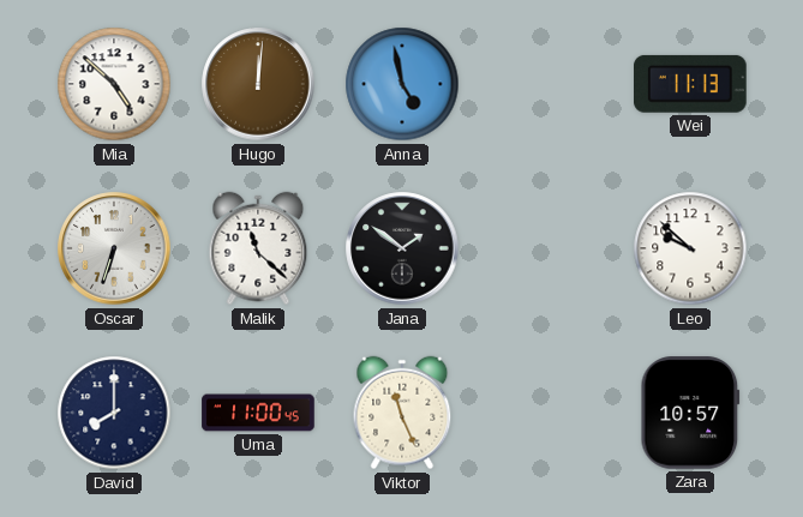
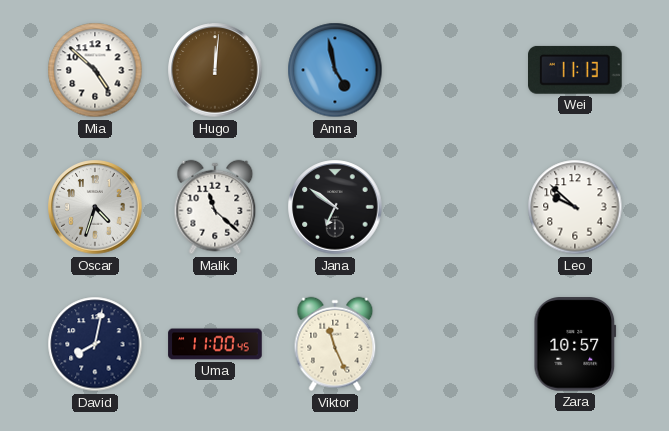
Oscar: 6:33 -> 4:33 (95, 207)
Jana: 1:51 -> 6:51 (335, 207)
David: 8:00 -> 8:02 (95, 344)
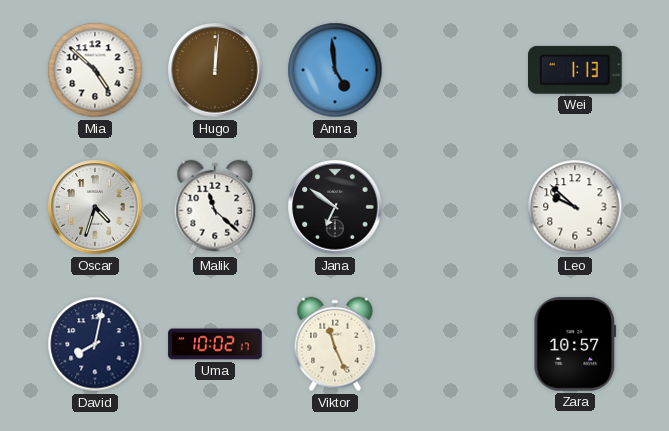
Anna: 4:58 -> 4:59 (335, 70)
Wei: 11:13 -> 1:13 (576, 70)
Uma: 11:00 -> 10:02 (215, 344)
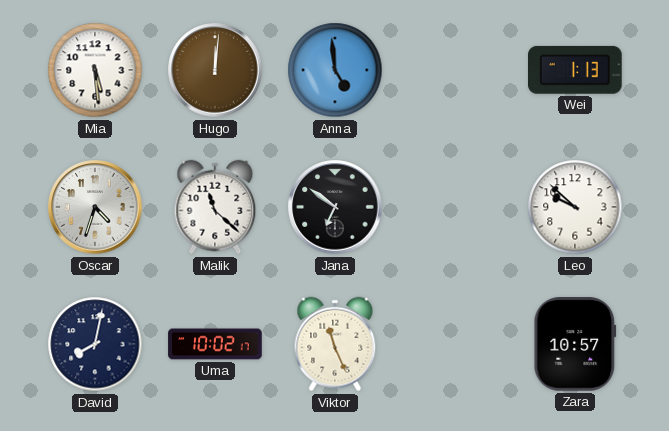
Mia: 4:52 -> 5:29 (95, 70)
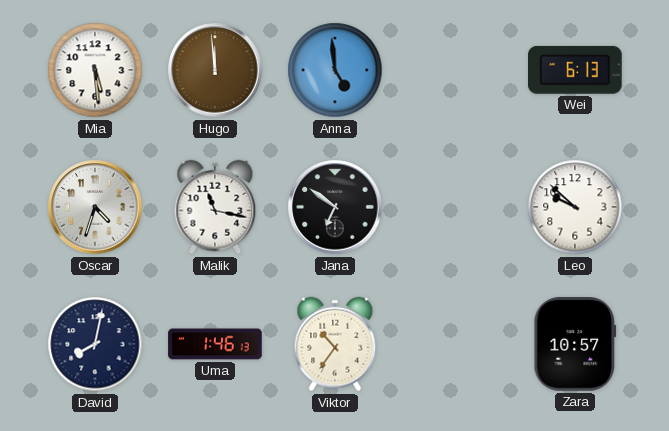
Hugo: 12:01 -> 11:59 (215, 70)
Wei: 1:13 -> 6:13 (576, 70)
Malik: 11:22 -> 11:17 (215, 207)
Uma: 10:02 -> 1:46 (215, 344)
Viktor: 11:26 -> 10:36 (335, 344)
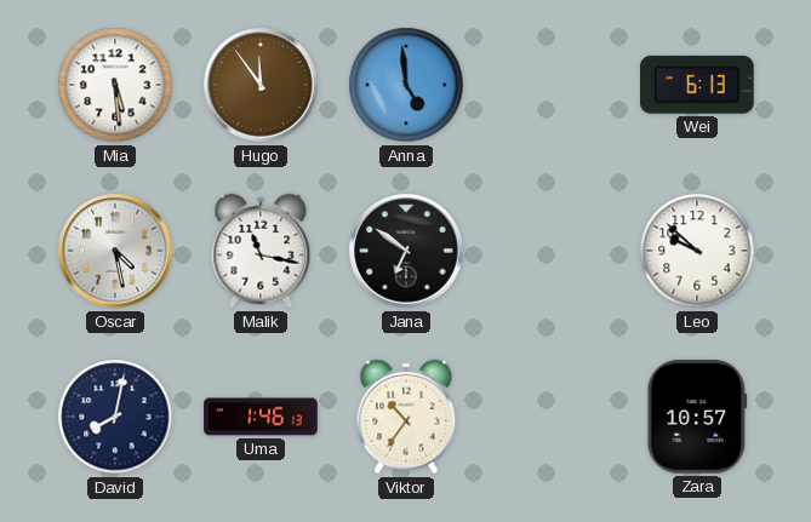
Hugo: 11:59 -> 11:54 (261, 85)
Oscar: 4:33 -> 4:28 (115, 251)
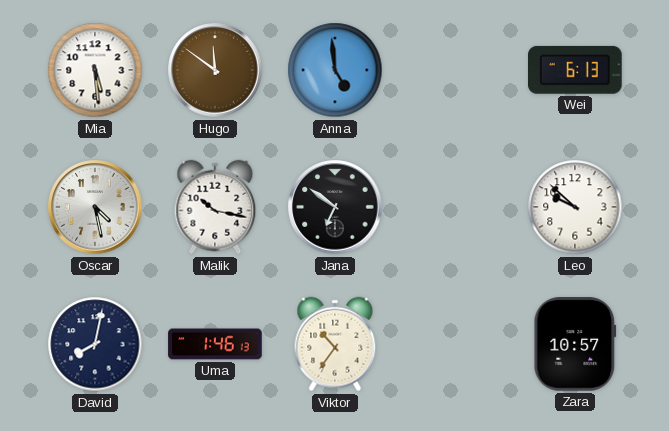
Hugo: 11:54 -> 11:51 (215, 70)
Malik: 11:17 -> 10:17 (215, 207)
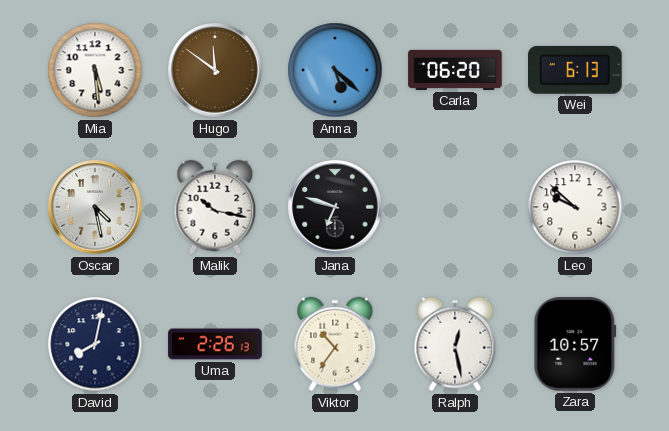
Anna: 4:59 -> 5:22 (335, 70)
Carla: none -> 06:20 (455, 70)
Jana: 6:51 -> 6:48 (335, 207)
Uma: 1:46 -> 2:26 (215, 344)
Ralph: none -> 12:28 (455, 344)
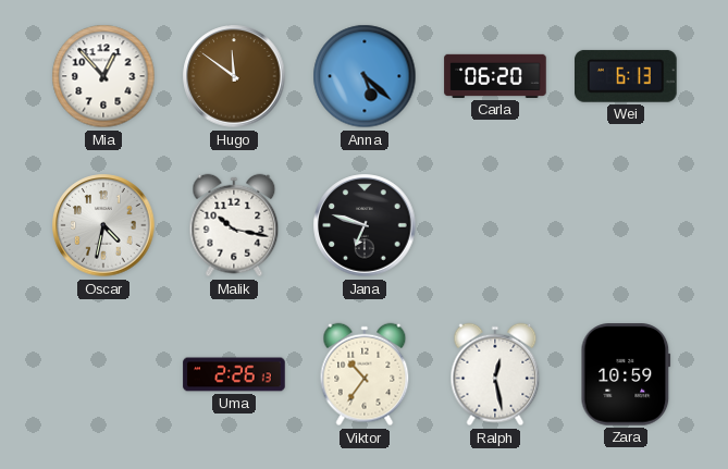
Mia: 5:29 -> 12:53 (103, 76)
Oscar: 4:28 -> 4:32 (103, 225)
Leo: 9:52 -> none (575, 207)
David: 8:02 -> none (95, 344)
Zara: 10:57 -> 10:59 (626, 374)
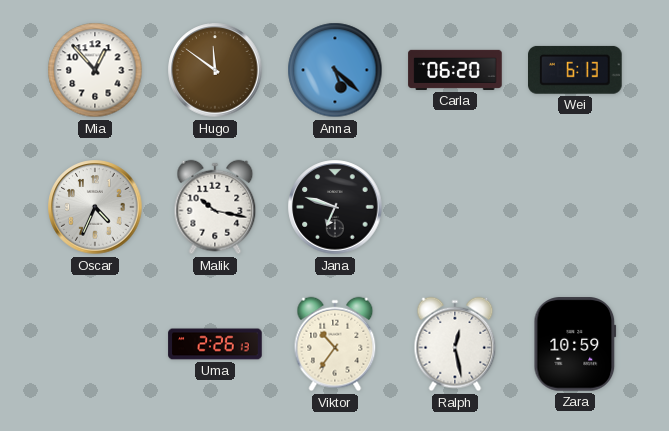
Oscar: 4:32 -> 4:34 (95, 207)
